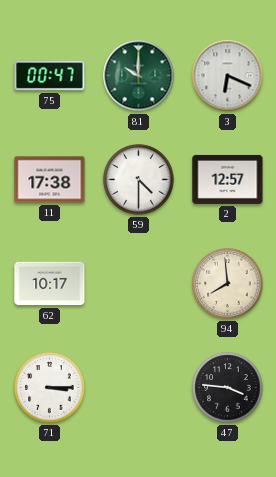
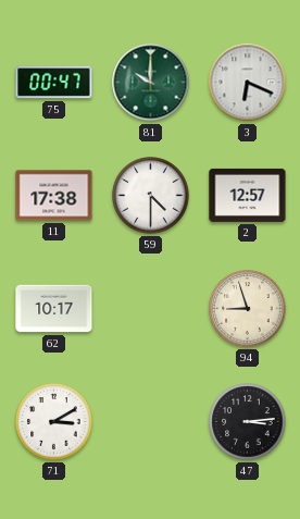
94: 7:59 -> 8:57 (248, 309)
71: 3:15 -> 3:10 (54, 422)
47: 3:46 -> 3:14 (248, 422)
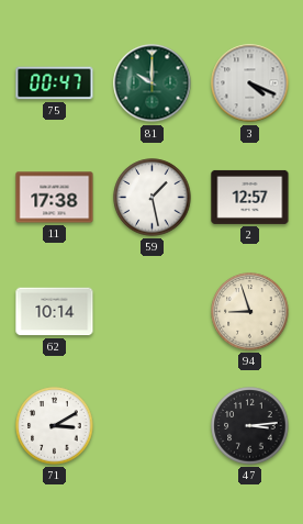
3: 6:19 -> 4:19 (250, 83)
59: 4:30 -> 1:28 (153, 198)
62: 10:17 -> 10:14 (55, 312)
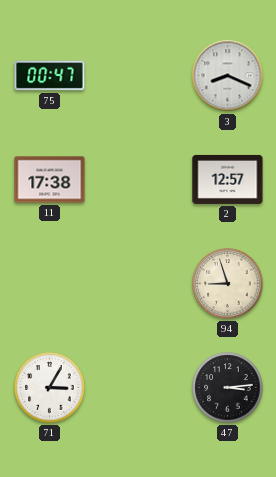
81: 10:00 -> none (153, 83)
3: 4:19 -> 8:19 (228, 76)
59: 1:28 -> none (153, 198)
62: 10:14 -> none (55, 312)
71: 3:10 -> 3:05 (50, 388)
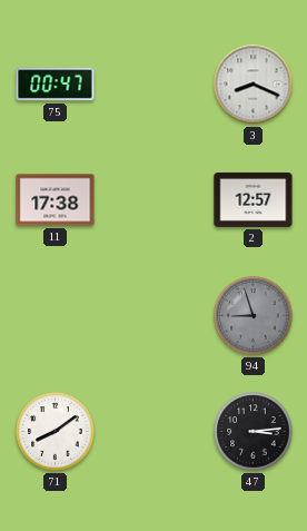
94 dial: cream -> grey (254, 316)
71: 3:05 -> 8:09 (56, 432)
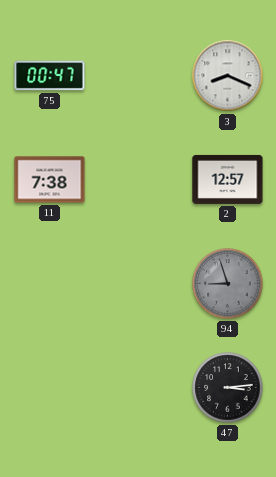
11: 17:38 -> 7:38 (50, 180)
71: 8:09 -> none (56, 432)
